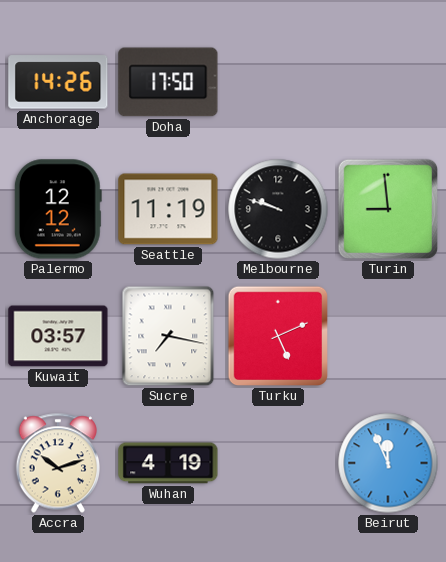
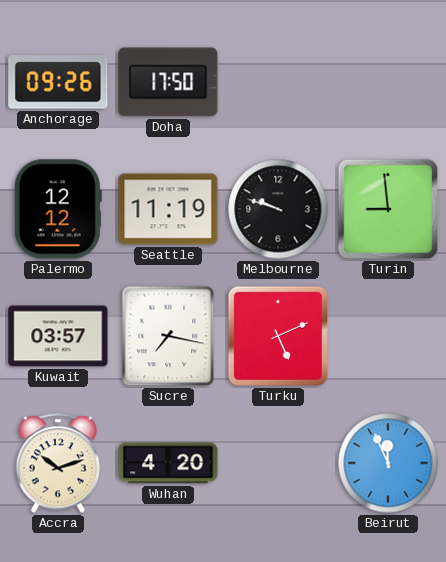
Anchorage: 14:26 -> 09:26 (58, 82)
Wuhan: 4:19 -> 4:20 (168, 463)
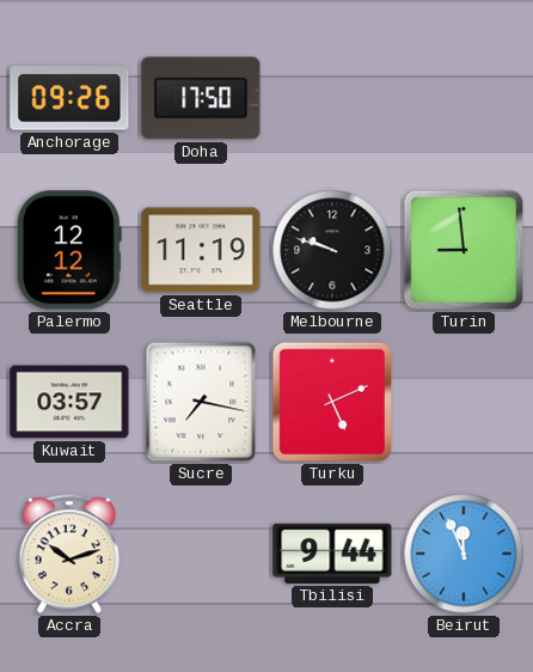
Wuhan: 4:20 -> none (168, 463)
Tbilisi: none -> 9:44 (332, 554)
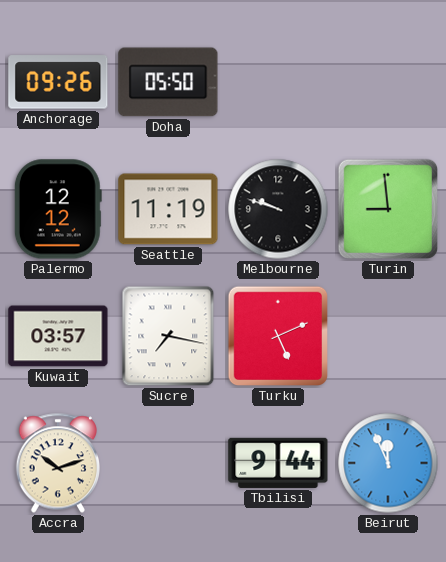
Doha: 17:50 -> 05:50 (168, 82)
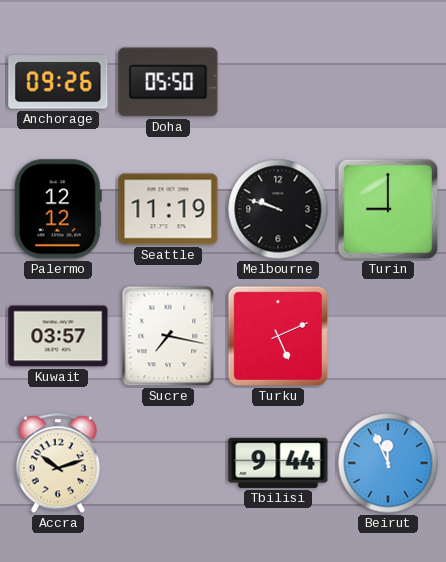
Turin: 8:59 -> 9:00 (388, 209)
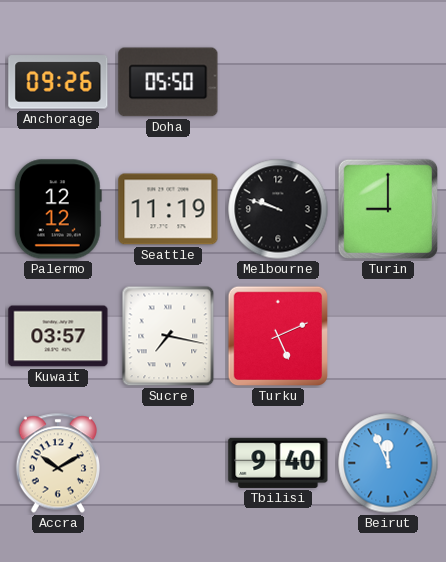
Accra: 10:12 -> 10:10 (57, 463)
Tbilisi: 9:44 -> 9:40 (278, 463)
